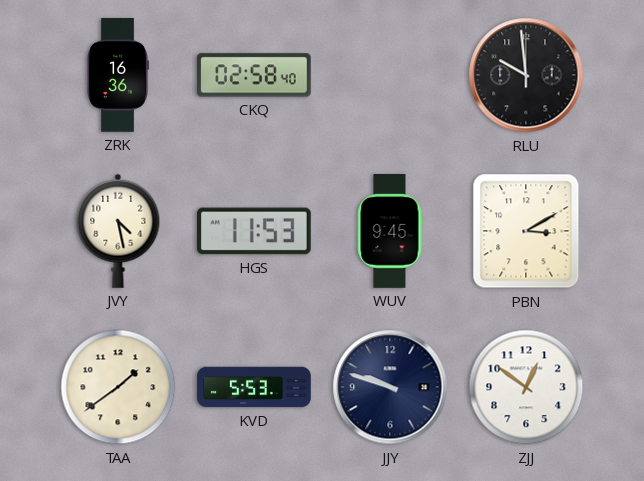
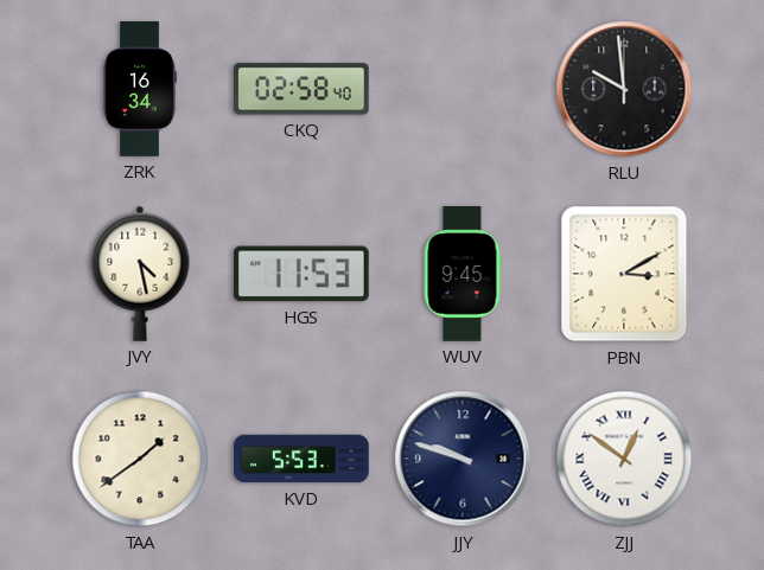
ZRK: 16:36 -> 16:34 (140, 89)
ZJJ numerals: Arabic -> Roman (624, 459)
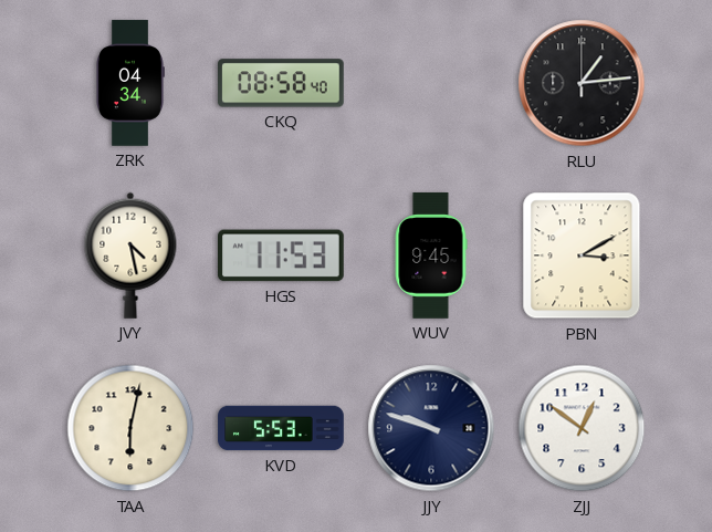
ZRK: 16:34 -> 04:34 (130, 83)
CKQ: 02:58 -> 08:58 (282, 83)
RLU: 9:59 -> 1:14 (582, 83)
TAA: 1:39 -> 6:02 (130, 428)
ZJJ numerals: Roman -> Arabic (582, 428)
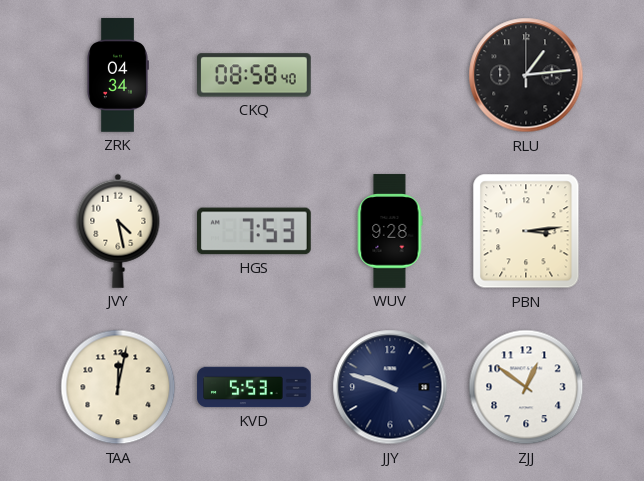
HGS: 11:53 -> 7:53 (255, 231)
WUV: 9:45 -> 9:28 (390, 231)
PBN: 3:10 -> 3:14 (526, 231)
TAA: 6:02 -> 12:02 (118, 387)
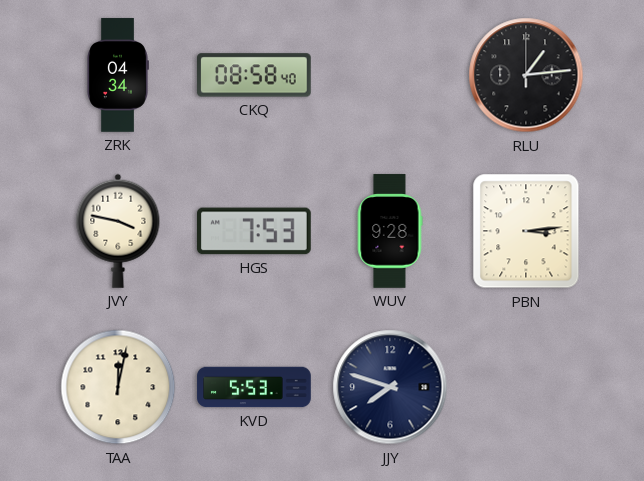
JVY: 4:28 -> 3:47 (118, 231)
JJY: 9:48 -> 7:48 (390, 387)
ZJJ: 12:51 -> none (526, 387)
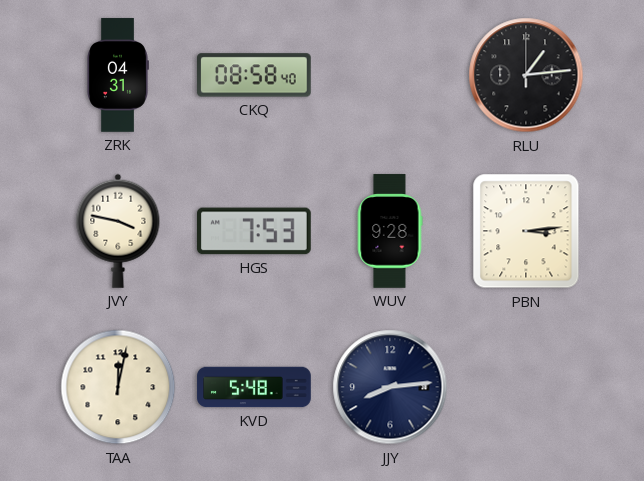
ZRK: 04:34 -> 04:31 (118, 75)
KVD: 5:53 -> 5:48 (254, 387)
JJY: 7:48 -> 8:14 (390, 387)
